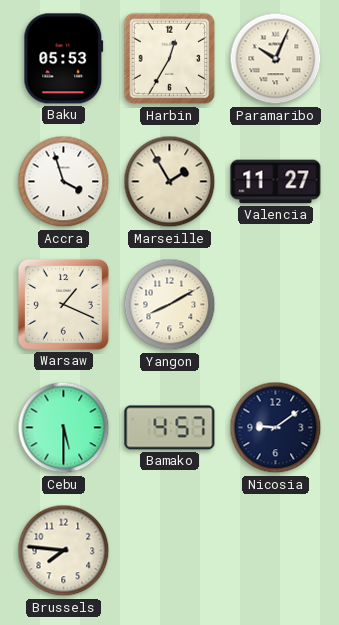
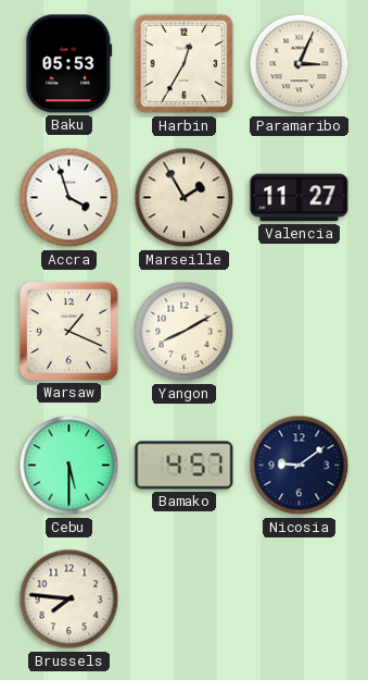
Paramaribo: 10:04 -> 3:04 (300, 64)
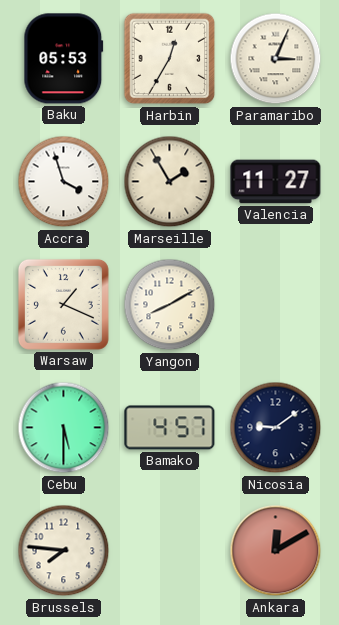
Ankara: none -> 12:10 (276, 551)
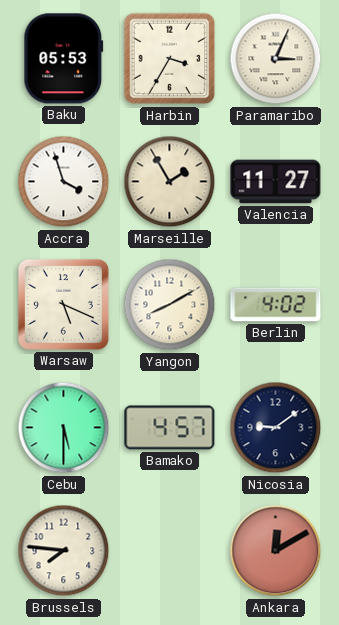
Harbin: 12:35 -> 3:35 (170, 59)
Warsaw: 1:19 -> 5:19 (63, 304)
Berlin: none -> 4:02 (276, 305)
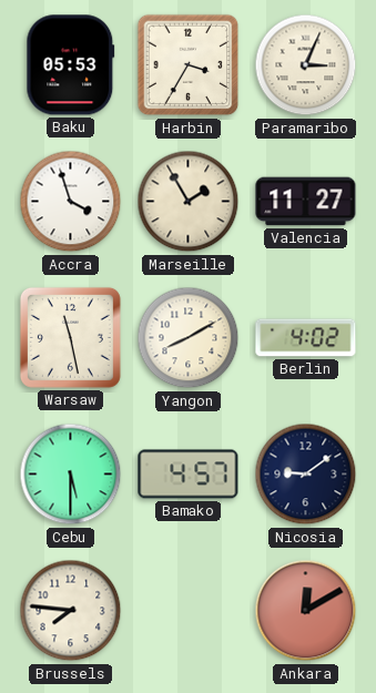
Warsaw: 5:19 -> 11:28 (70, 337)
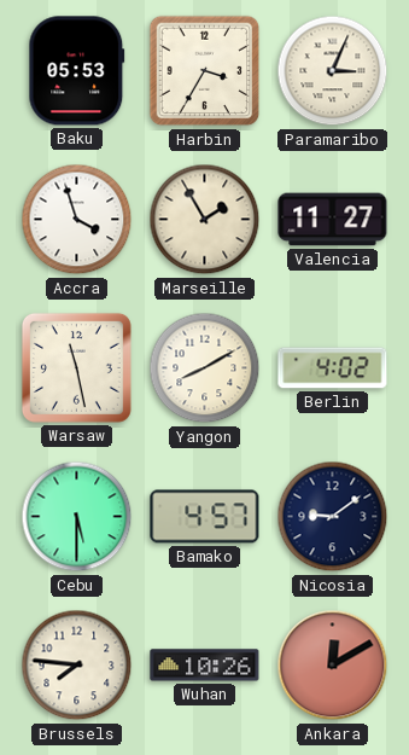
Wuhan: none -> 10:26 (205, 666)
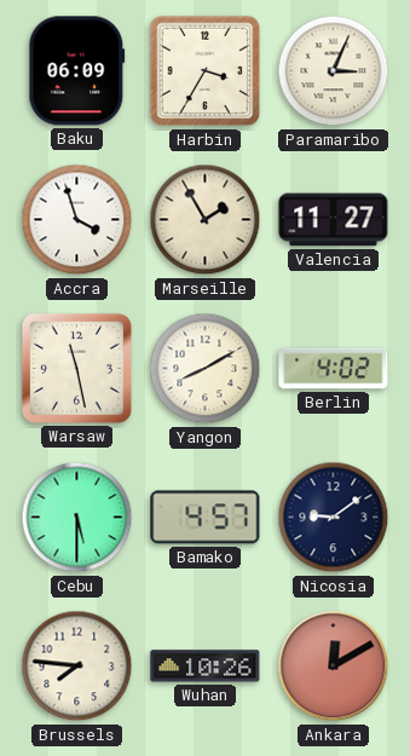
Baku: 05:53 -> 06:09 (77, 71)
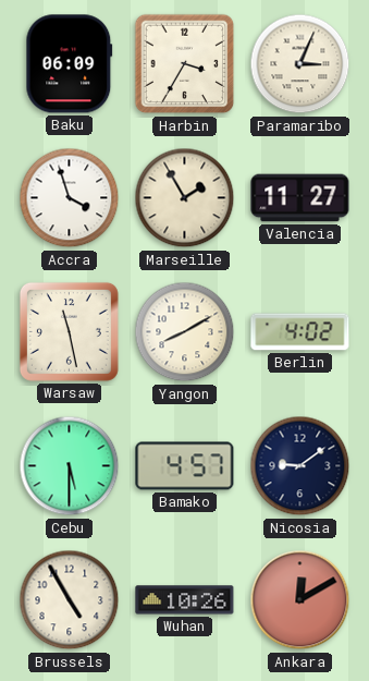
Brussels: 7:46 -> 4:55 (70, 600)
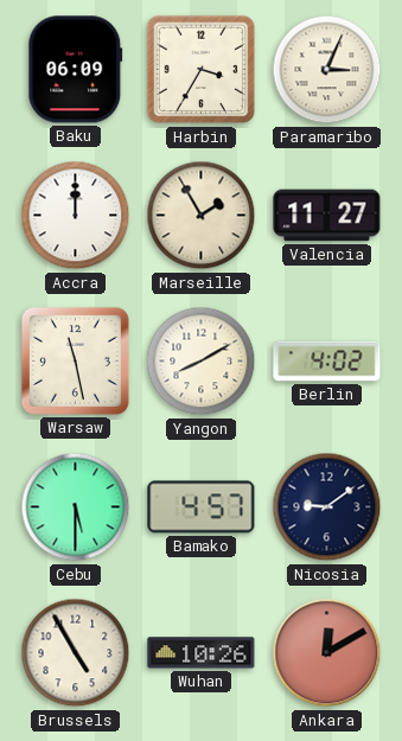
Accra: 3:57 -> 12:00 (76, 216)
